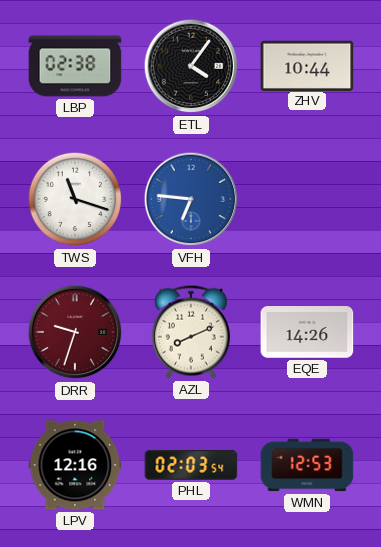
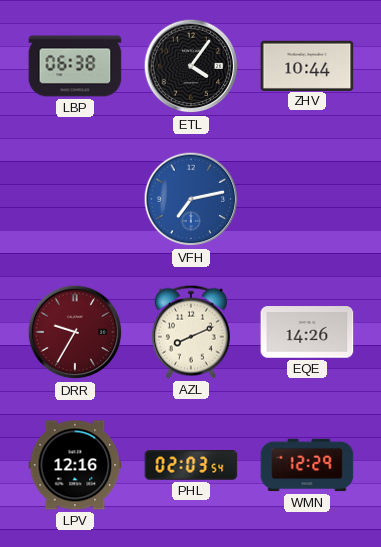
LBP: 02:38 -> 06:38 (75, 66)
TWS: 11:18 -> none (75, 199)
VFH: 6:46 -> 7:13 (191, 199)
DRR: 9:33 -> 9:35 (75, 332)
WMN: 12:53 -> 12:29 (307, 465)
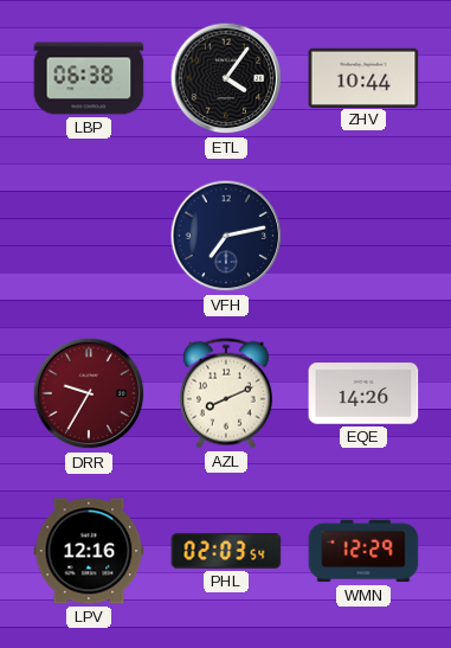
VFH dial: blue -> navy (226, 236)
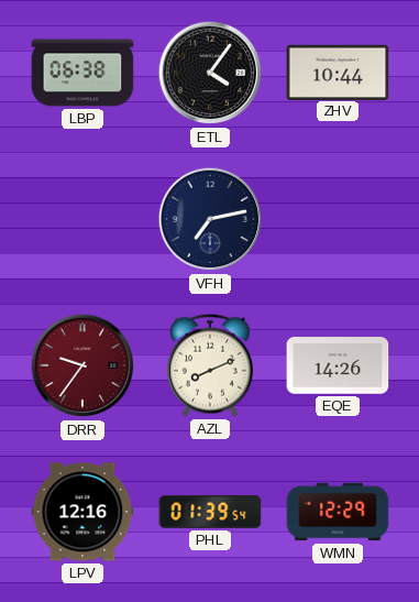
DRR: 9:35 -> 9:36 (82, 365)
PHL: 02:03 -> 01:39 (210, 512)
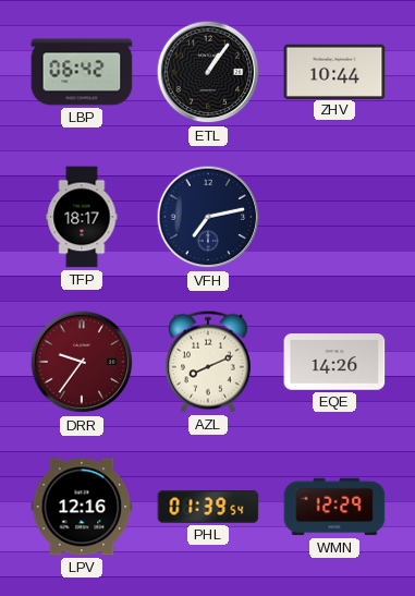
LBP: 06:38 -> 06:42 (82, 72)
ETL: 4:06 -> 1:06 (208, 72)
TFP: none -> 18:17 (82, 217)
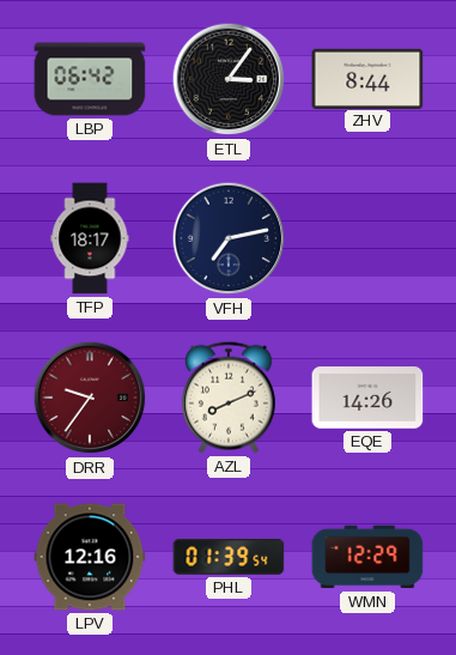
ETL: 1:06 -> 3:06 (229, 79)
ZHV: 10:44 -> 8:44 (367, 78)
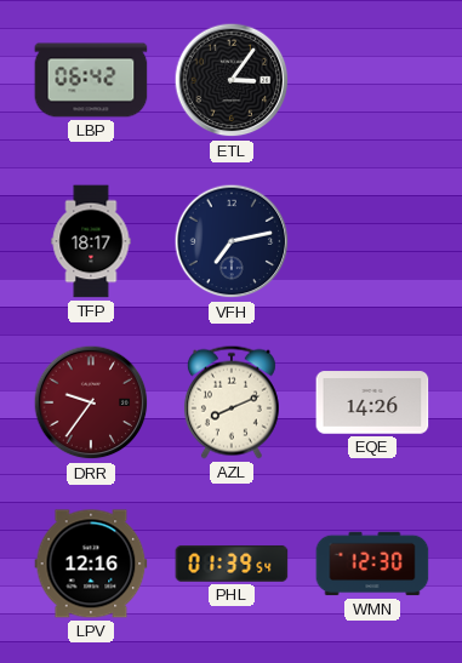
ZHV: 8:44 -> none (367, 78)
WMN: 12:29 -> 12:30 (372, 564)
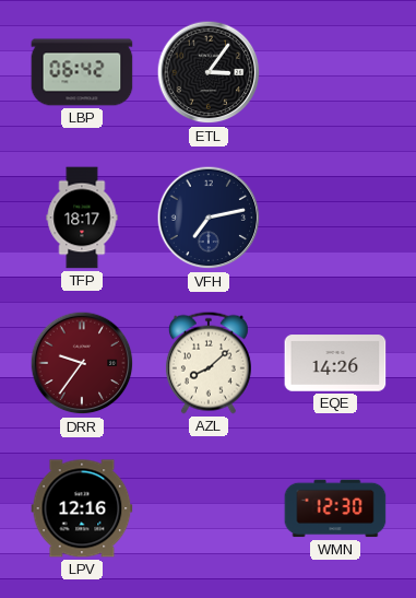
AZL: 8:11 -> 8:08 (209, 363)
PHL: 01:39 -> none (232, 564)
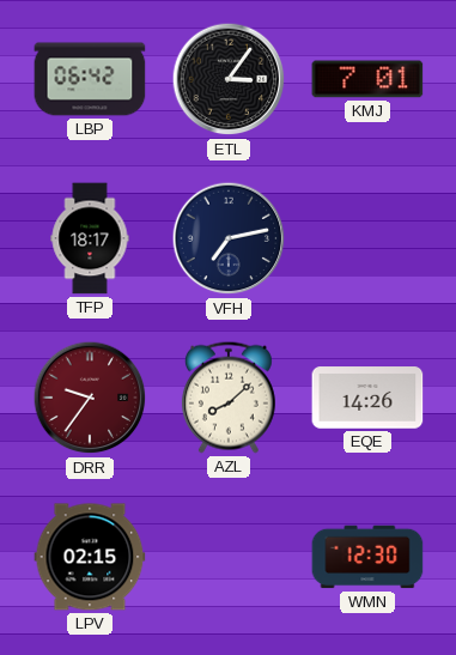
KMJ: none -> 7:01 (367, 79)
LPV: 12:16 -> 02:15 (90, 557)
